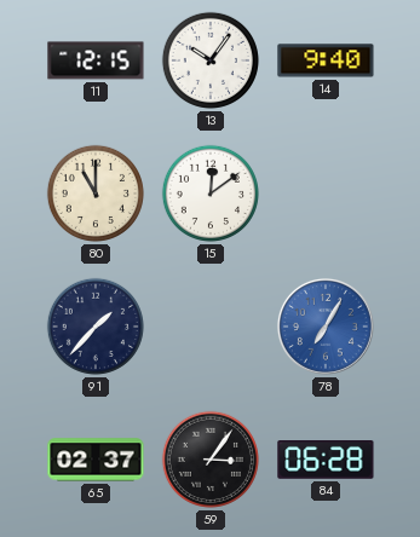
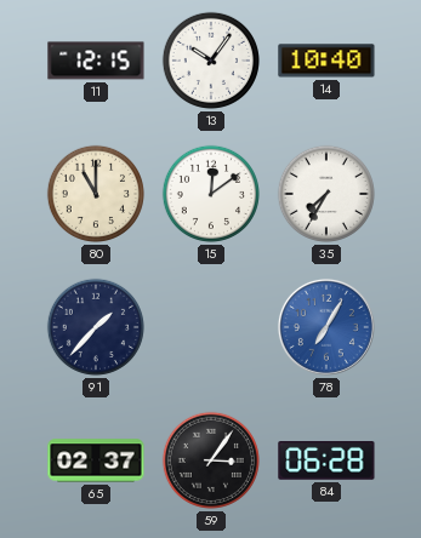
14: 9:40 -> 10:40 (326, 61)
35: none -> 7:35 (326, 194)
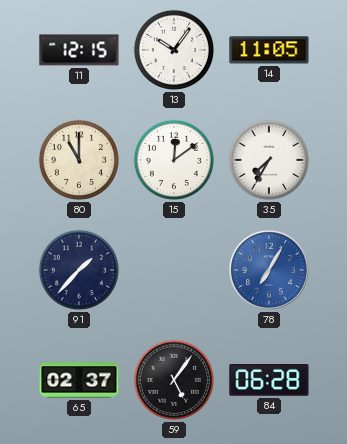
14: 10:40 -> 11:05 (269, 50)
59: 3:06 -> 5:06 (174, 380)
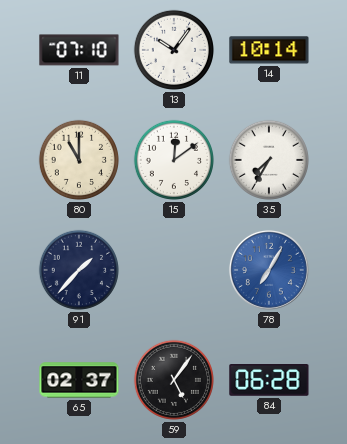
11: 12:15 -> 07:10 (79, 50)
14: 11:05 -> 10:14 (269, 50)
